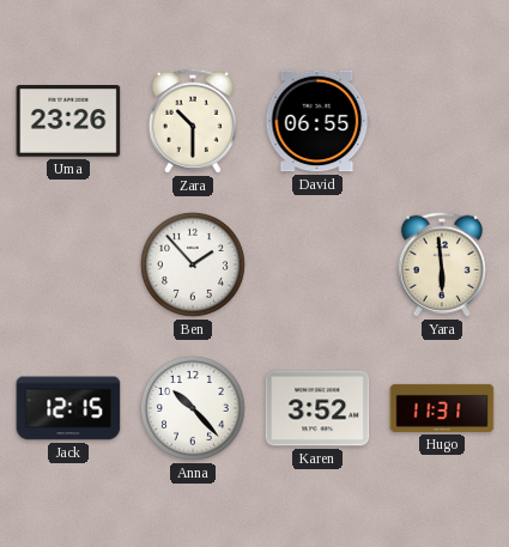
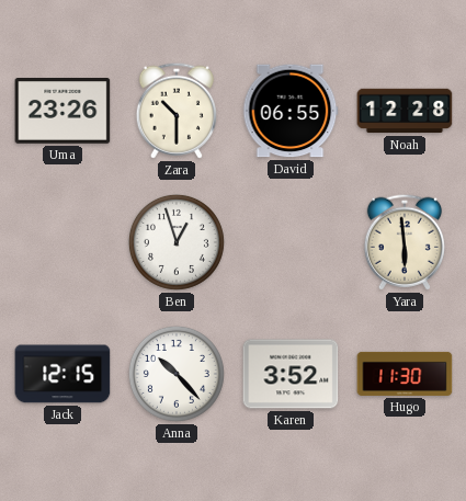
Noah: none -> 12:28 (405, 111)
Ben: 1:53 -> 12:57 (177, 242)
Hugo: 11:31 -> 11:30 (405, 374)
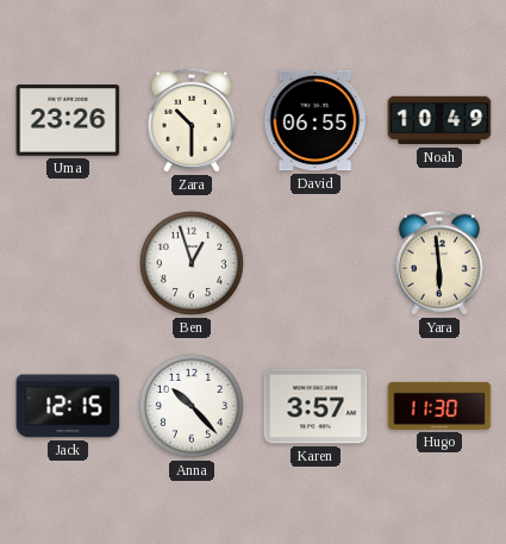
Noah: 12:28 -> 10:49 (439, 120)
Karen: 3:52 -> 3:57 (316, 406)
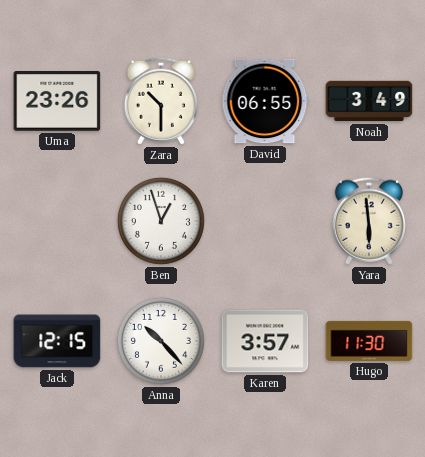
Noah: 10:49 -> 3:49 (369, 101)
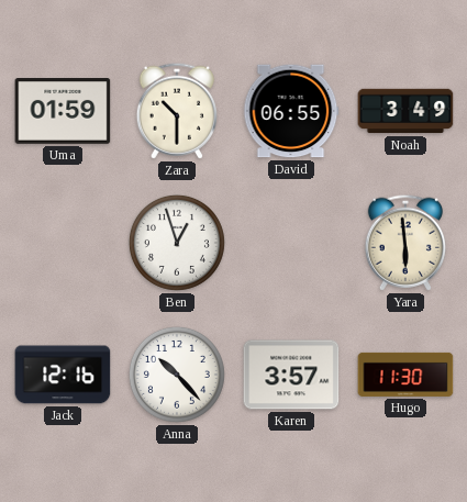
Uma: 23:26 -> 01:59 (63, 111)
Jack: 12:15 -> 12:16 (63, 375)
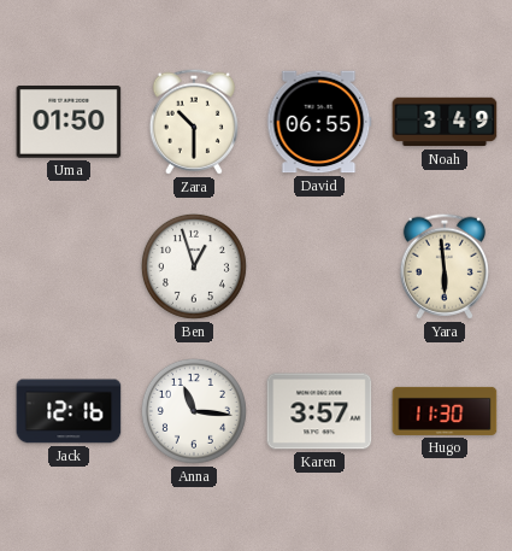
Uma: 01:59 -> 01:50 (69, 122)
Anna: 10:23 -> 11:16 (194, 411)
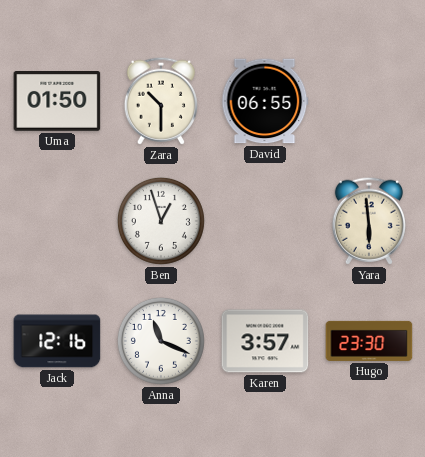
Noah: 3:49 -> none (445, 122)
Anna: 11:16 -> 11:19 (161, 341)
Hugo: 11:30 -> 23:30 (369, 341)
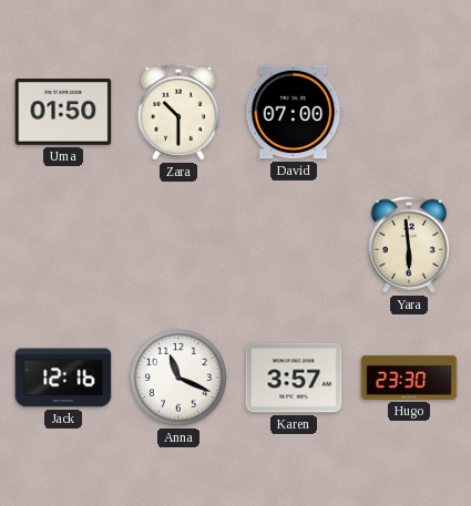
David: 06:55 -> 07:00 (294, 112)
Ben: 12:57 -> none (161, 221)
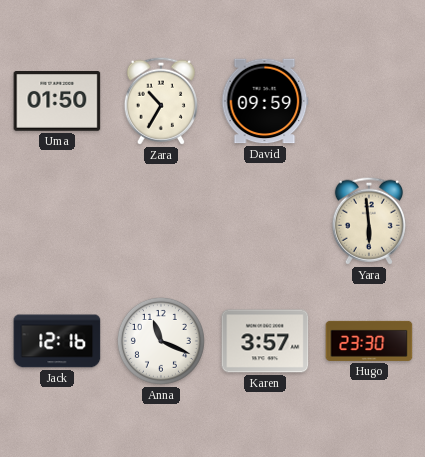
Zara: 10:30 -> 10:35 (161, 101)
David: 07:00 -> 09:59 (265, 101)
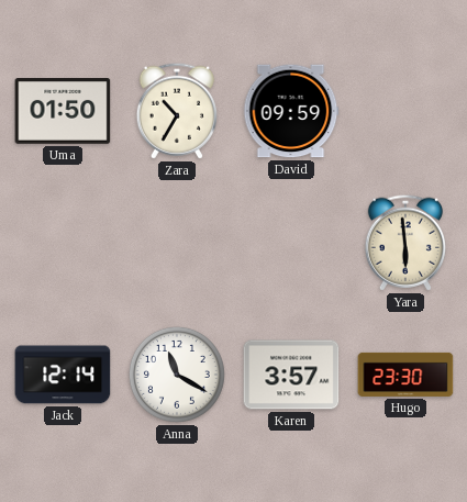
Jack: 12:16 -> 12:14 (63, 375)
Anna: 11:19 -> 11:20 (177, 375)
